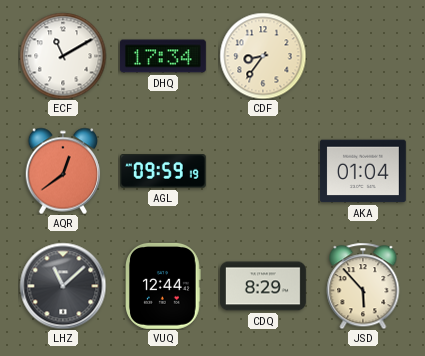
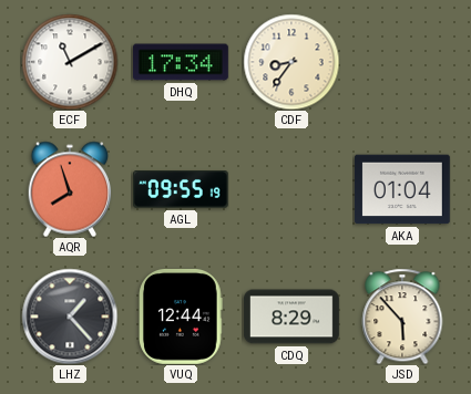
AQR: 12:39 -> 7:57 (70, 189)
AGL: 09:59 -> 09:55 (181, 189)
LHZ: 11:08 -> 1:23 (70, 317)
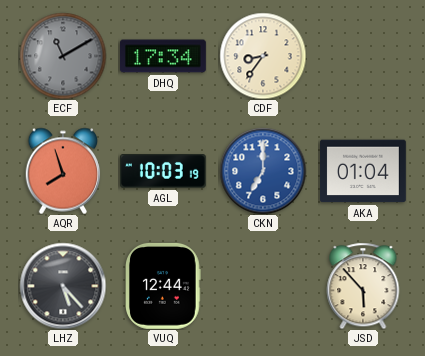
ECF dial: white -> grey (63, 56)
AGL: 09:55 -> 10:03 (163, 171)
CKN: none -> 7:00 (263, 171)
LHZ: 1:23 -> 5:23 (63, 286)
CDQ: 8:29 -> none (293, 317)
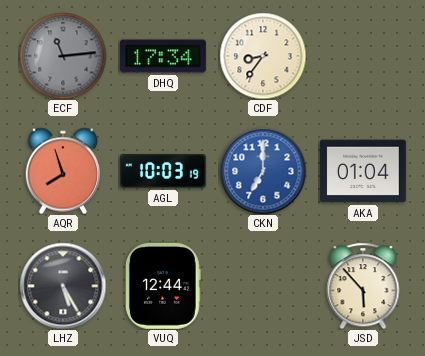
ECF: 11:10 -> 11:14 (63, 56)
LHZ: 5:23 -> 5:25 (63, 286)
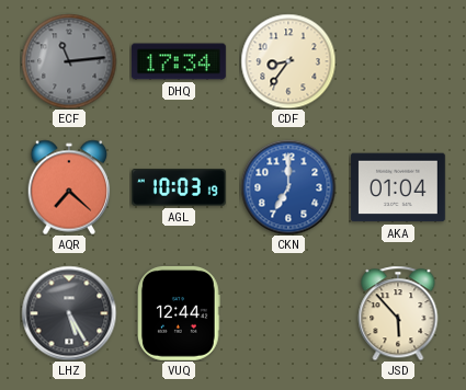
AQR: 7:57 -> 7:22 (69, 187)
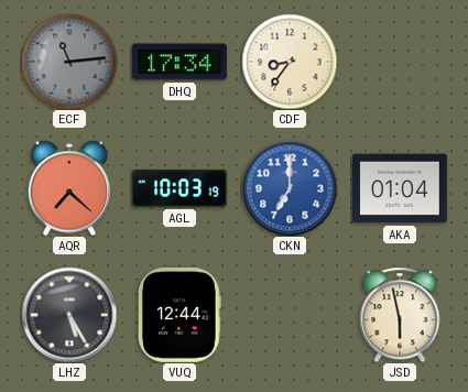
JSD: 5:53 -> 5:58 (400, 315)
